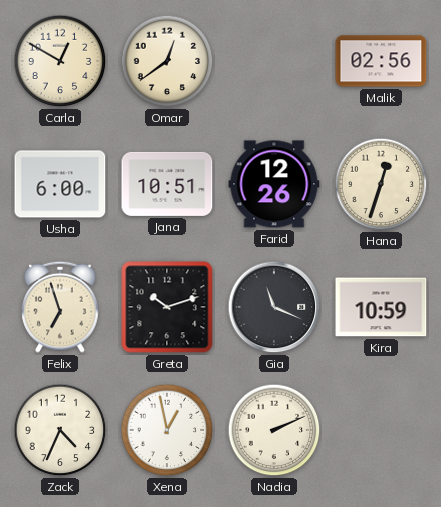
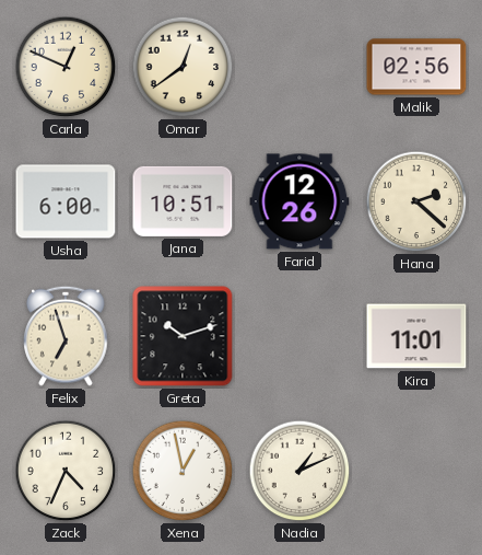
Carla: 12:50 -> 12:49 (66, 67)
Hana: 12:33 -> 2:22 (416, 201)
Gia: 11:19 -> none (274, 307)
Kira: 10:59 -> 11:01 (416, 336)
Nadia: 2:11 -> 1:11 (299, 471)
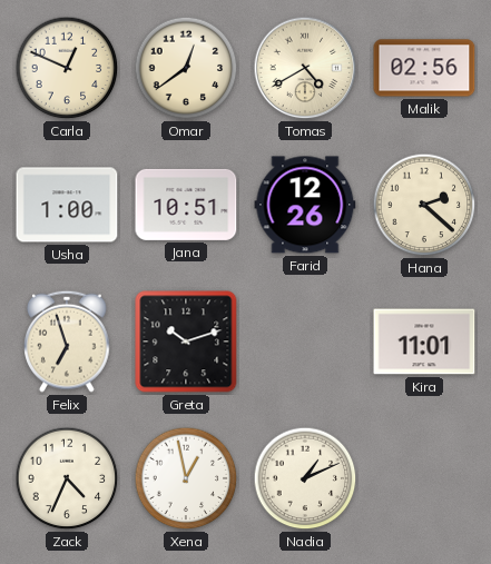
Tomas: none -> 4:40 (305, 68)
Usha: 6:00 -> 1:00 (67, 205)
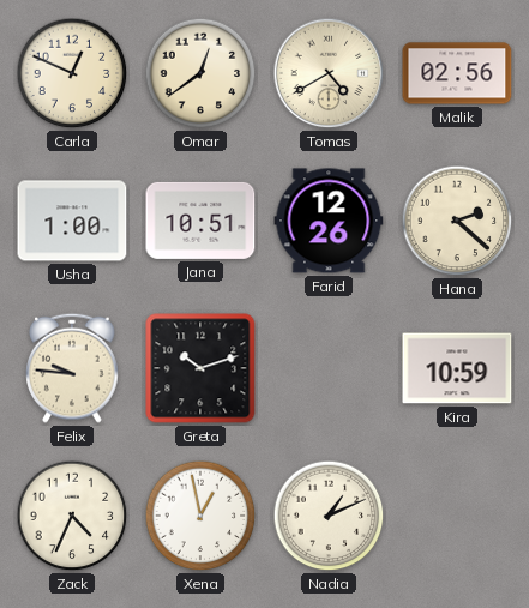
Felix: 6:57 -> 9:46 (72, 368)
Kira: 11:01 -> 10:59 (457, 368)
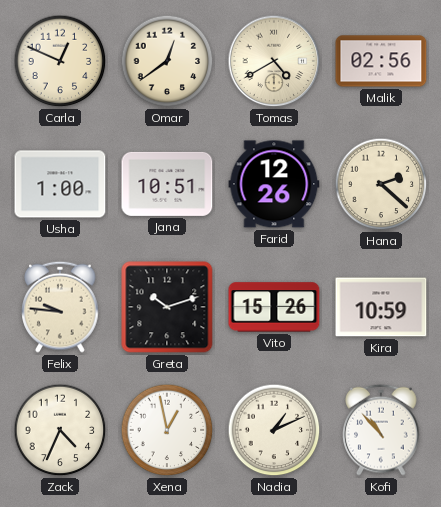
Vito: none -> 15:26 (274, 307)
Kofi: none -> 10:53 (381, 430)
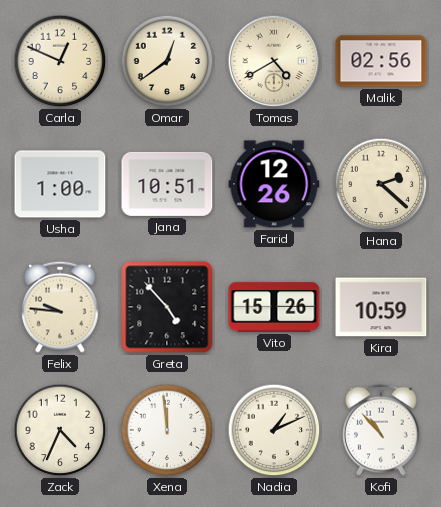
Greta: 10:12 -> 4:53 (167, 307)
Xena: 12:58 -> 11:59 (167, 430)
